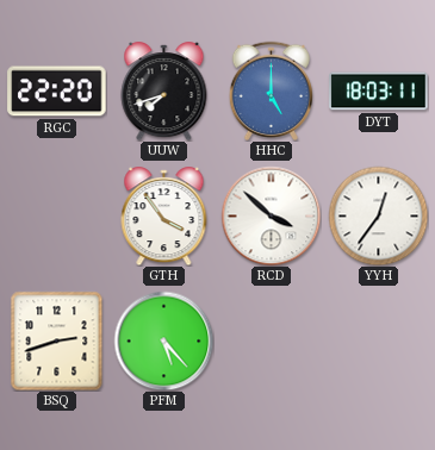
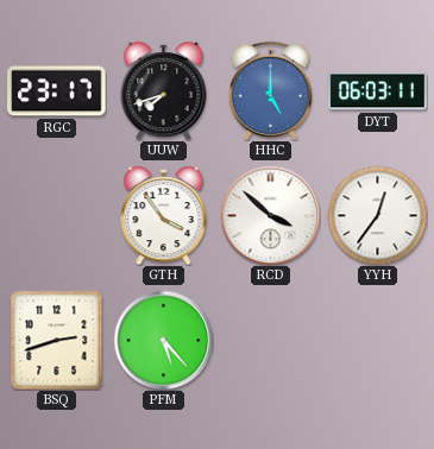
RGC: 22:20 -> 23:17 (57, 91)
DYT: 18:03 -> 06:03 (378, 91)
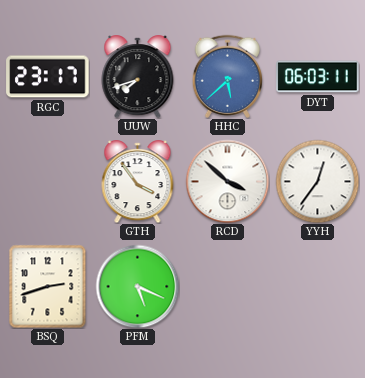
HHC: 5:00 -> 5:38 (227, 76)
PFM: 5:23 -> 5:19 (137, 286)
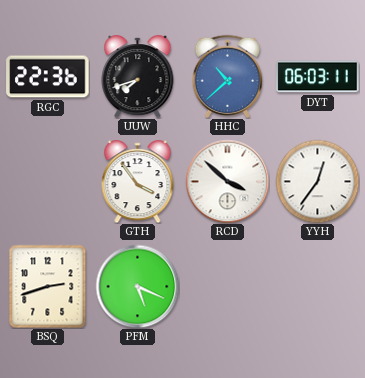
RGC: 23:17 -> 22:36 (48, 77)
HHC: 5:38 -> 10:38 (227, 76)
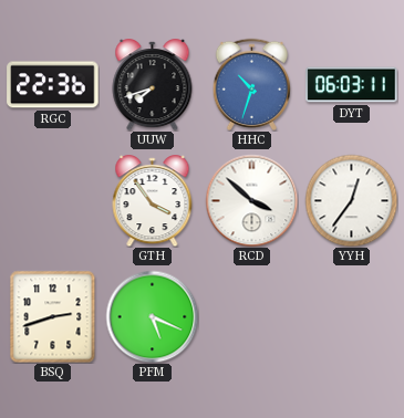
HHC: 10:38 -> 10:33 (251, 84)
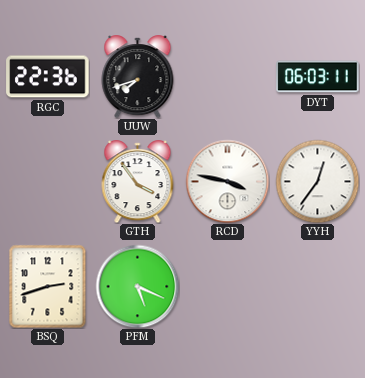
HHC: 10:33 -> none (251, 84)
RCD: 3:52 -> 3:47 (227, 181)
